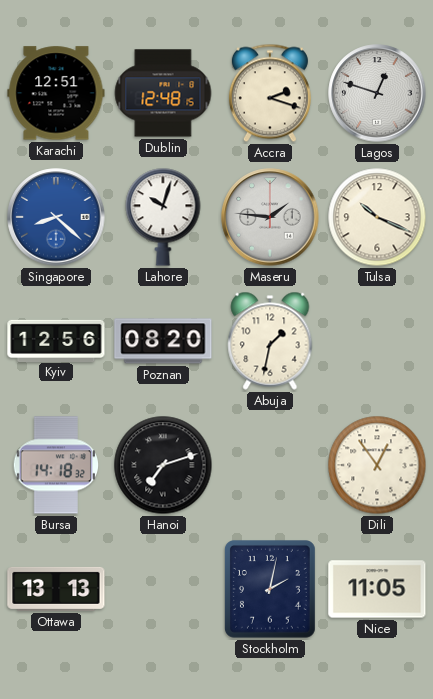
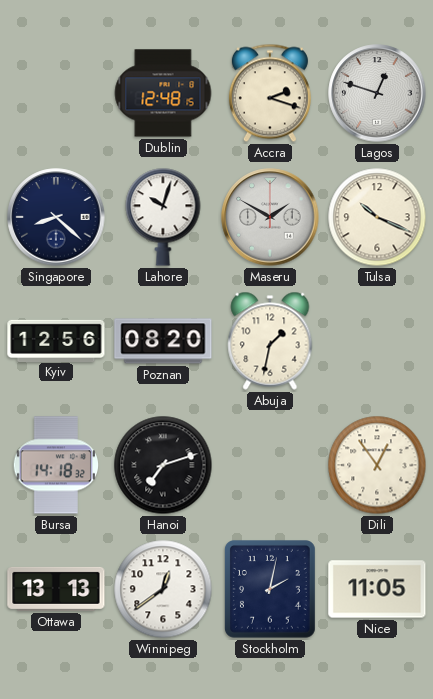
Karachi: 12:51 -> none (56, 93)
Singapore dial: blue -> navy (56, 217)
Maseru: 1:46 -> 1:50 (270, 217)
Winnipeg: none -> 12:39 (163, 589)
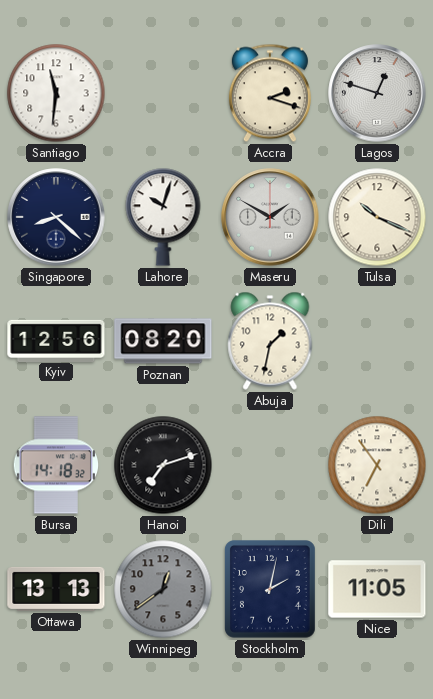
Santiago: none -> 11:31 (56, 93)
Dublin: 12:48 -> none (163, 93)
Dili: 12:54 -> 6:54 (377, 465)
Winnipeg dial: white -> grey (163, 589)
